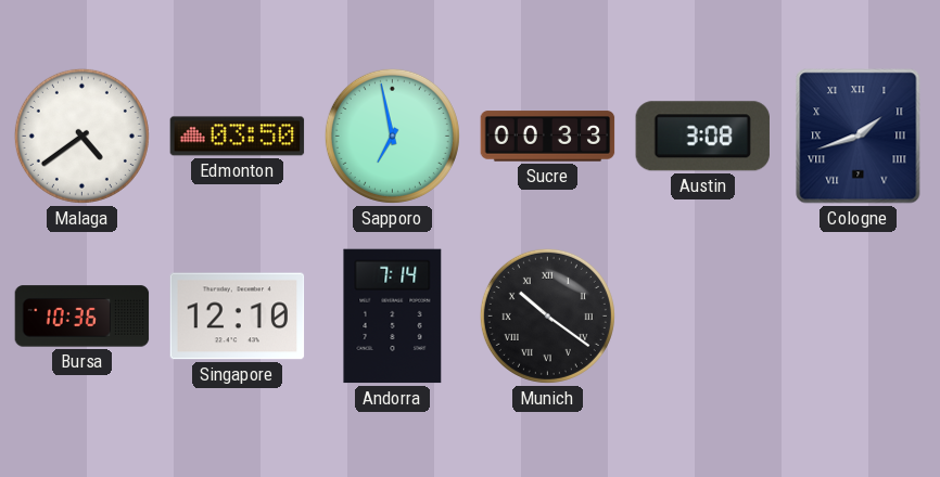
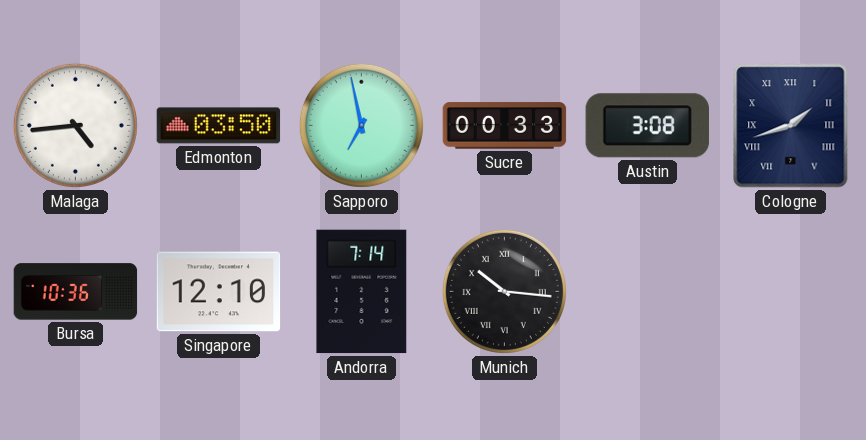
Malaga: 4:39 -> 4:44 (75, 125)
Munich: 10:21 -> 10:16 (504, 291)
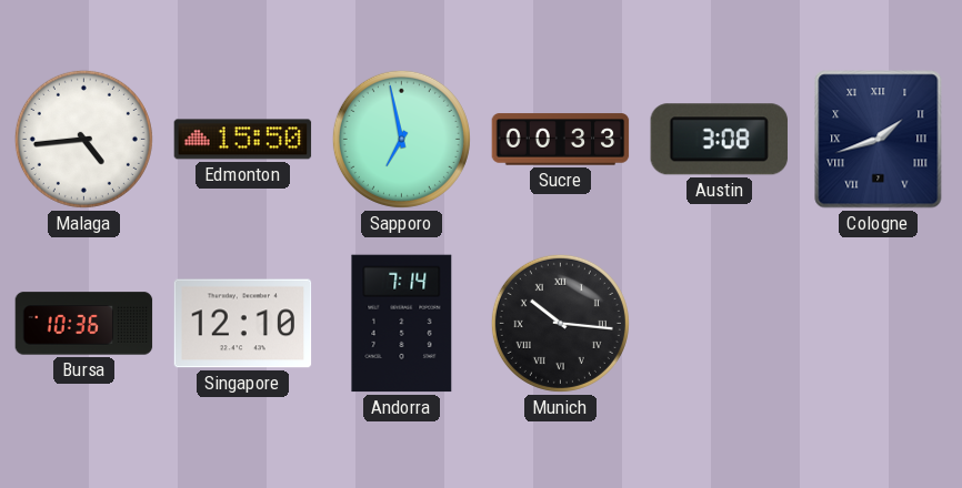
Edmonton: 03:50 -> 15:50 (243, 140)
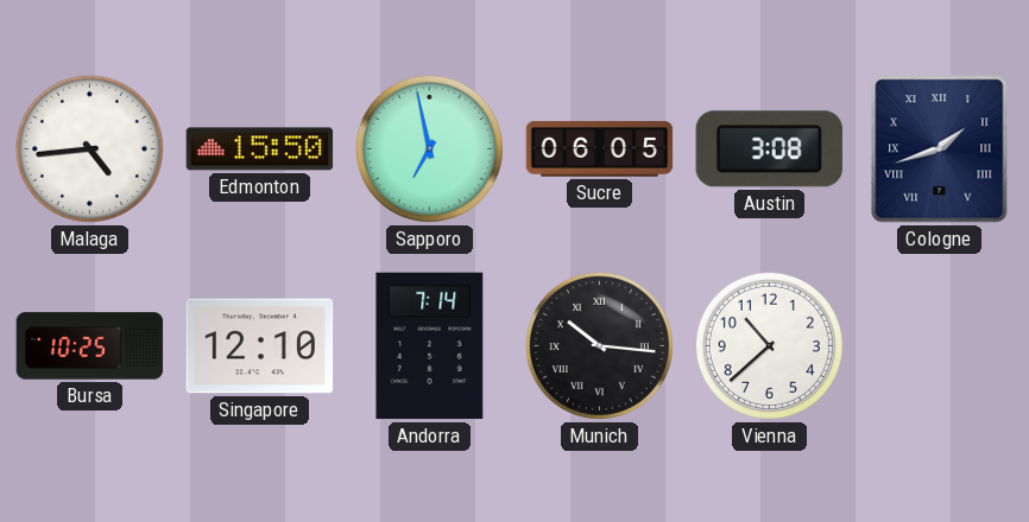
Sucre: 00:33 -> 06:05 (600, 149)
Bursa: 10:36 -> 10:25 (90, 346)
Vienna: none -> 10:38 (769, 345)
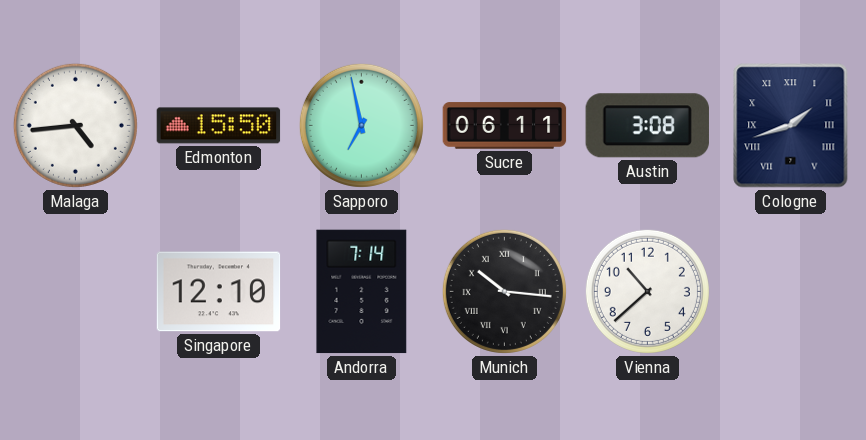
Sucre: 06:05 -> 06:11 (505, 126)
Bursa: 10:25 -> none (90, 346)
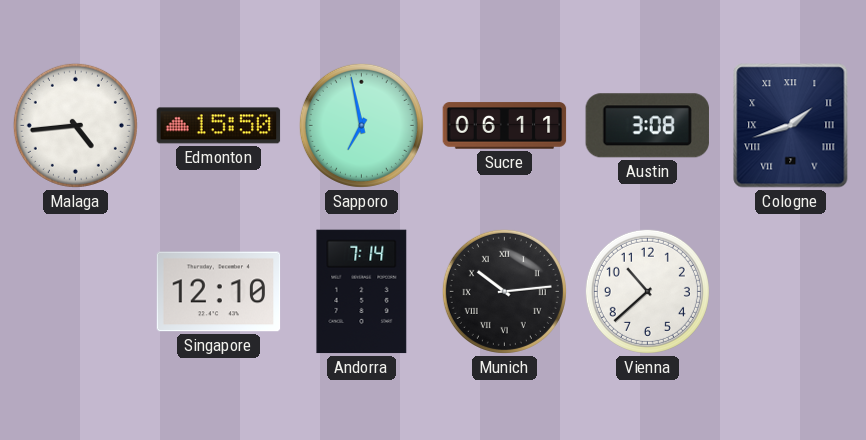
Munich: 10:16 -> 10:14 (504, 291)
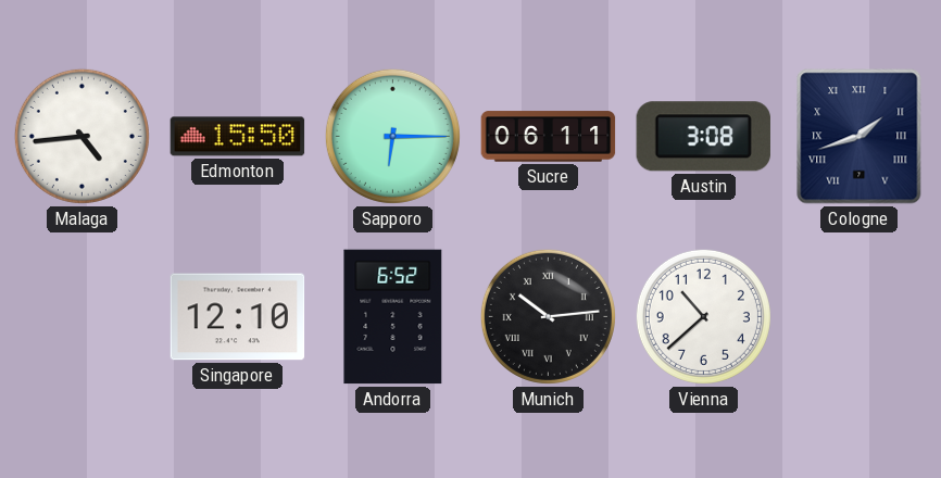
Sapporo: 6:58 -> 6:15 (392, 136)
Andorra: 7:14 -> 6:52 (393, 317)
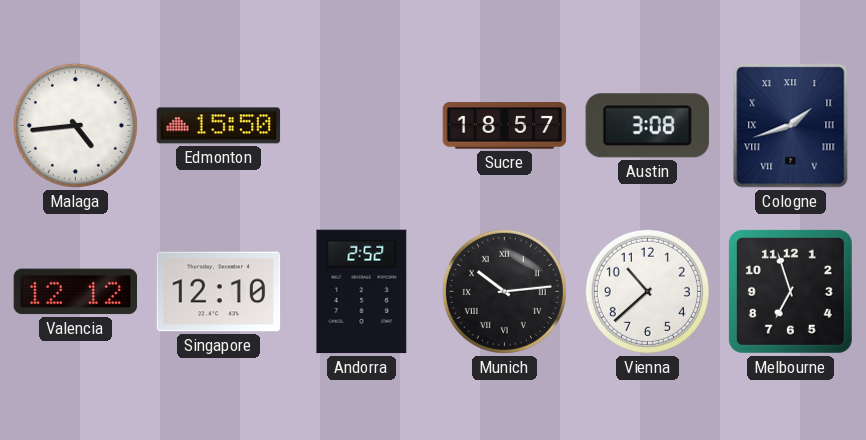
Sapporo: 6:15 -> none (392, 136)
Sucre: 06:11 -> 18:57 (505, 126)
Valencia: none -> 12:12 (76, 292)
Andorra: 6:52 -> 2:52 (362, 292)
Melbourne: none -> 6:57 (790, 291)
